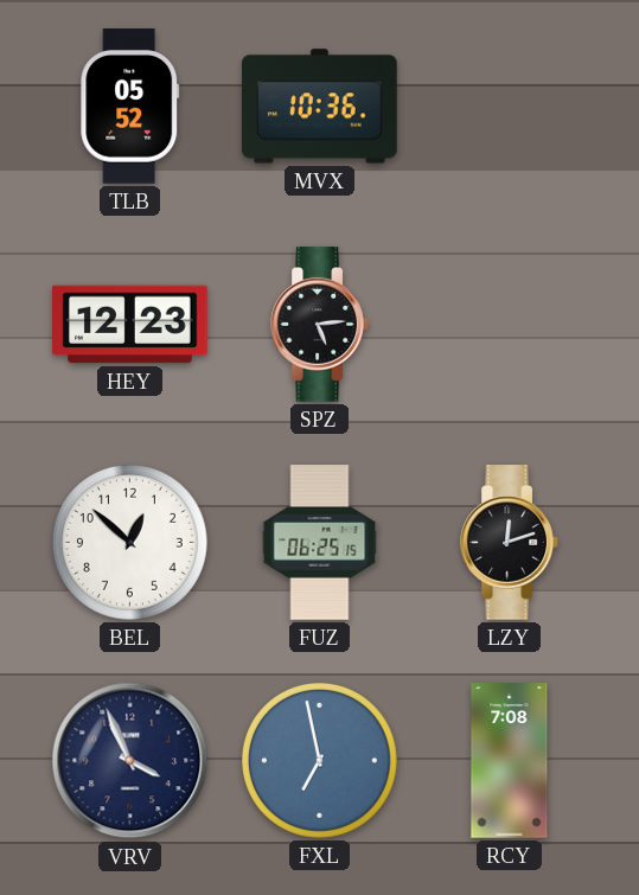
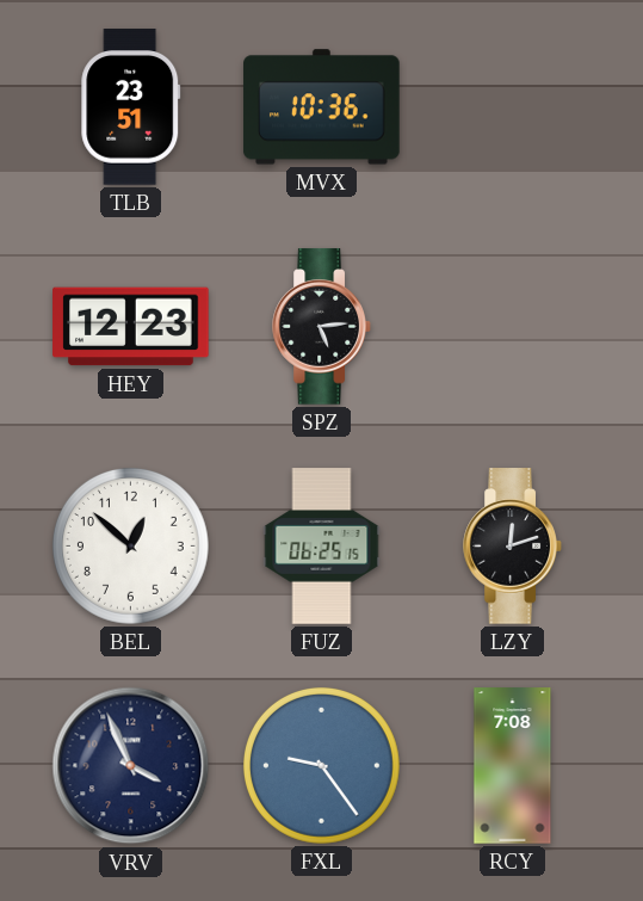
TLB: 05:52 -> 23:51 (131, 107)
FXL: 6:58 -> 9:24 (321, 765)
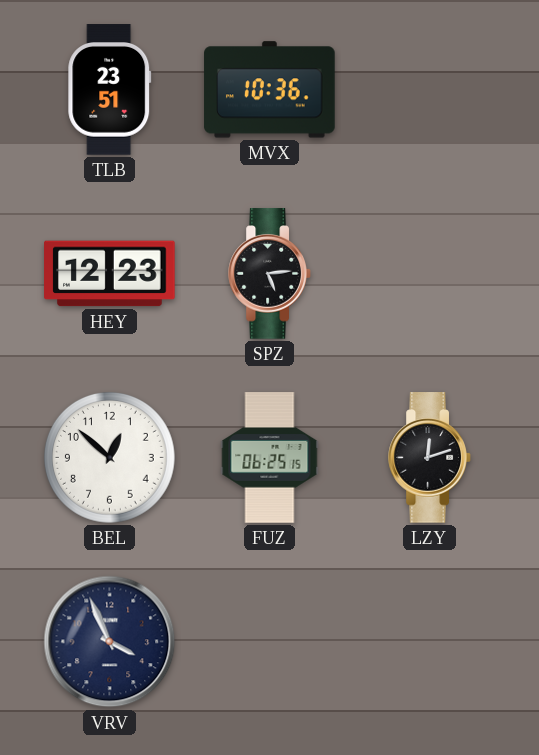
FXL: 9:24 -> none (321, 765)
RCY: 7:08 -> none (513, 766)
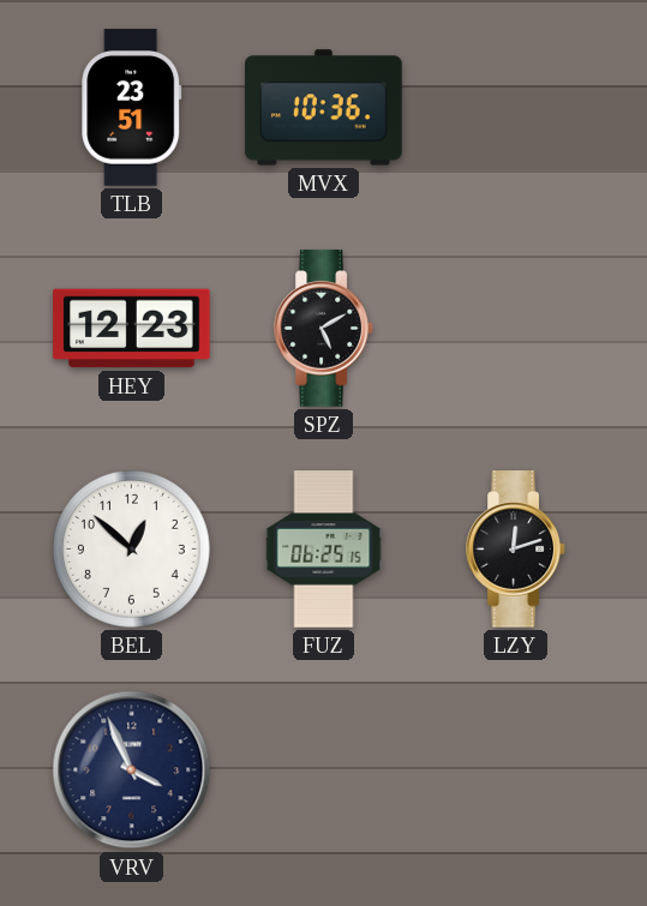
SPZ: 5:14 -> 5:10 (324, 329)
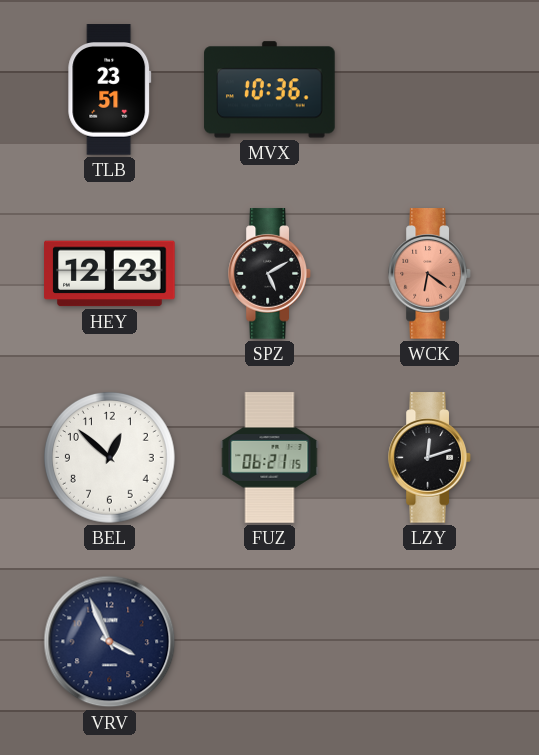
WCK: none -> 6:21 (430, 274)
FUZ: 06:25 -> 06:21 (270, 458)
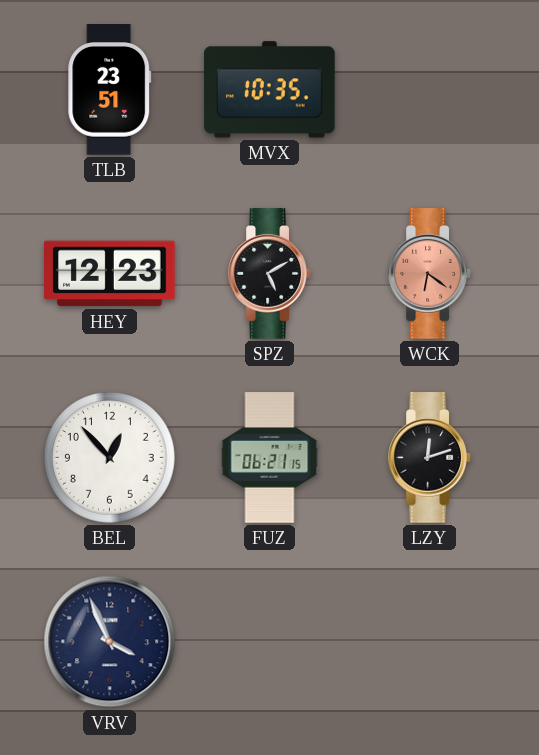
MVX: 10:36 -> 10:35 (270, 90)
BEL: 12:52 -> 12:53 (109, 457)
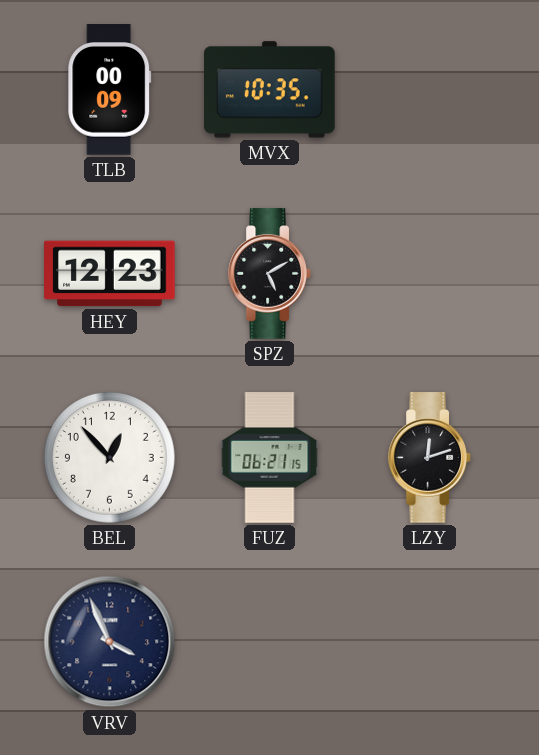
TLB: 23:51 -> 00:09 (110, 90)
WCK: 6:21 -> none (430, 274)
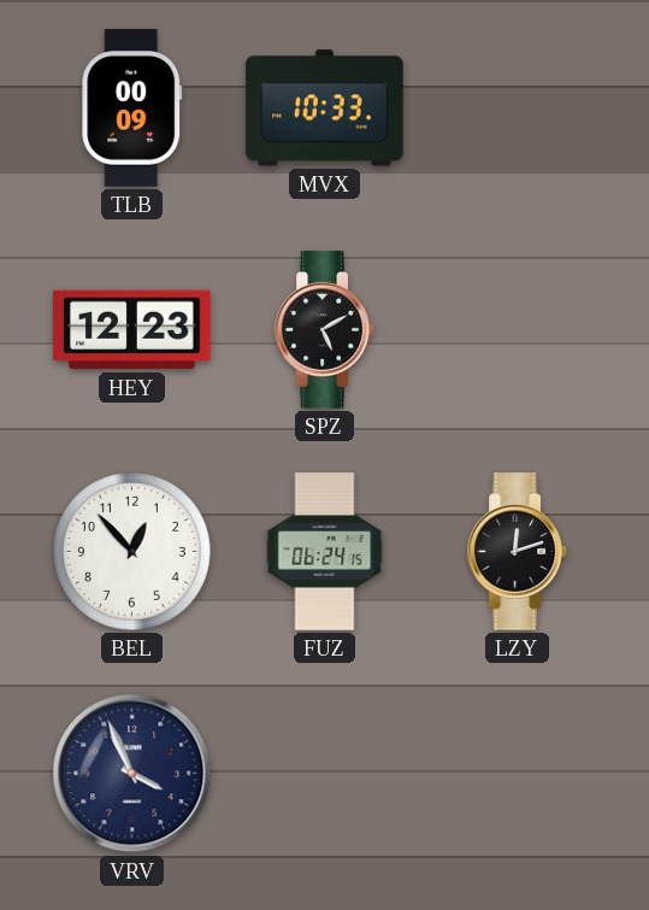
MVX: 10:35 -> 10:33 (325, 108)
FUZ: 06:21 -> 06:24 (325, 552)
